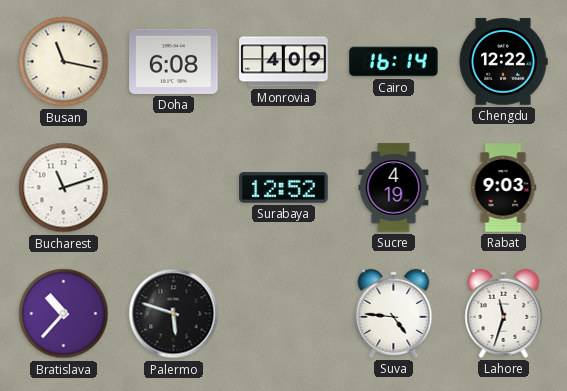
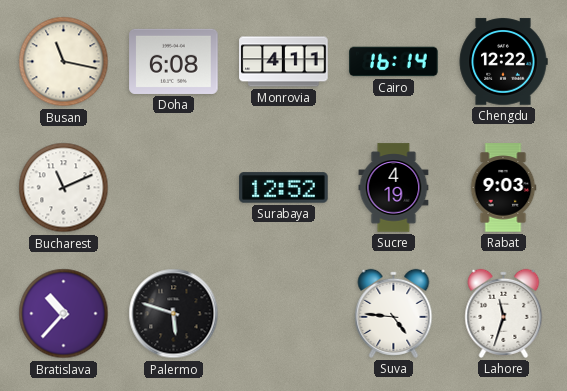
Monrovia: 4:09 -> 4:11 (284, 62)
Bucharest: 11:12 -> 11:11 (64, 188)
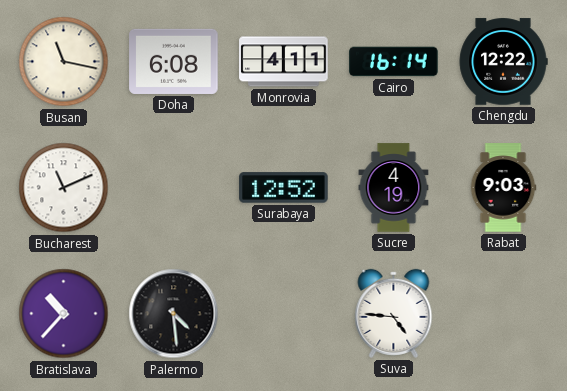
Palermo: 5:48 -> 4:29 (174, 314)
Lahore: 11:33 -> none (504, 313)
